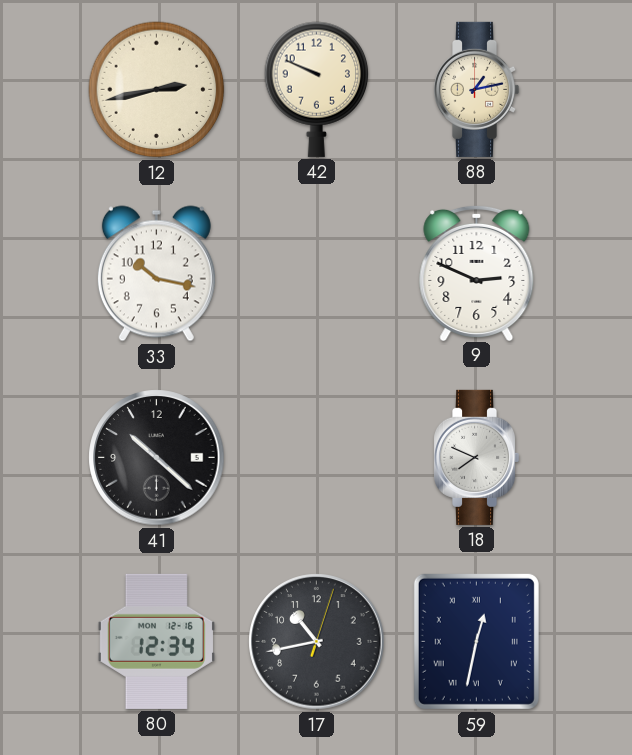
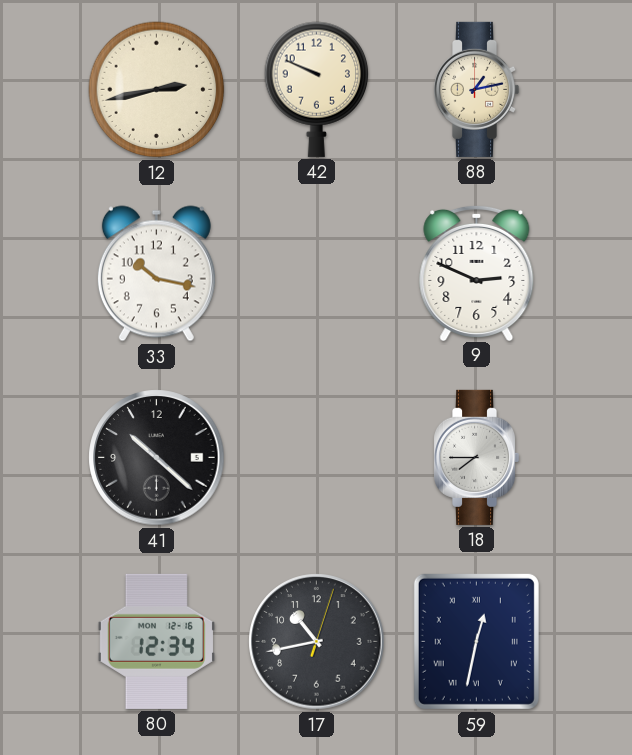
18: 7:49 -> 7:45 (477, 457)
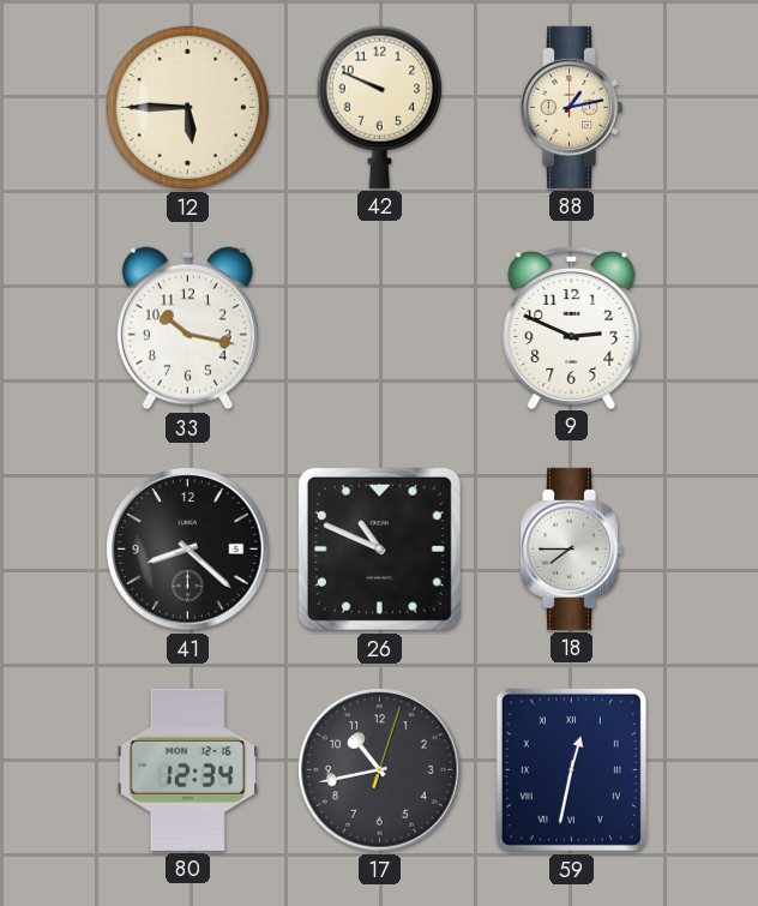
12: 2:43 -> 5:45 (188, 108)
41: 10:22 -> 8:22 (188, 550)
26: none -> 10:49 (379, 548)
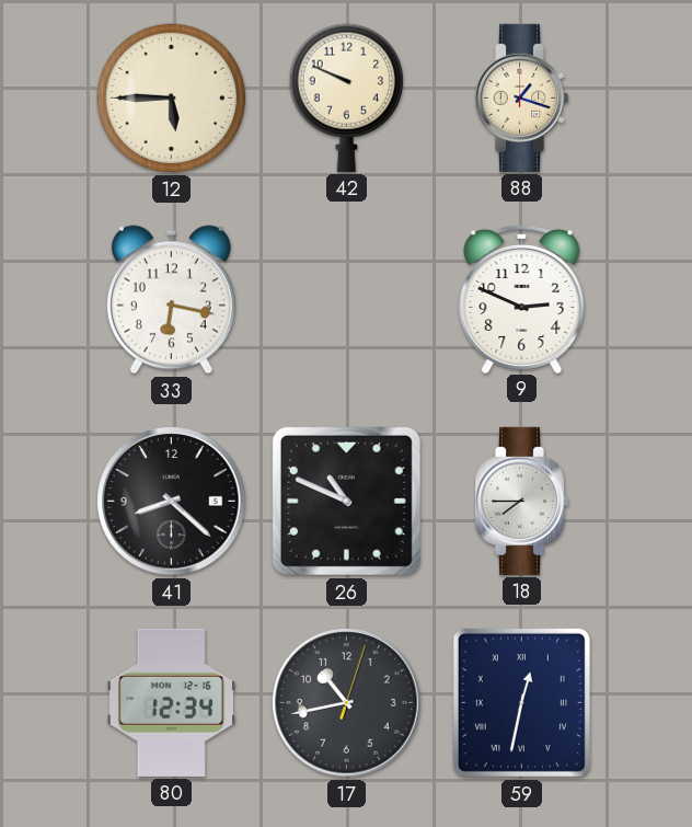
88: 1:13 -> 1:18 (522, 97)
33: 10:17 -> 6:17 (171, 300)
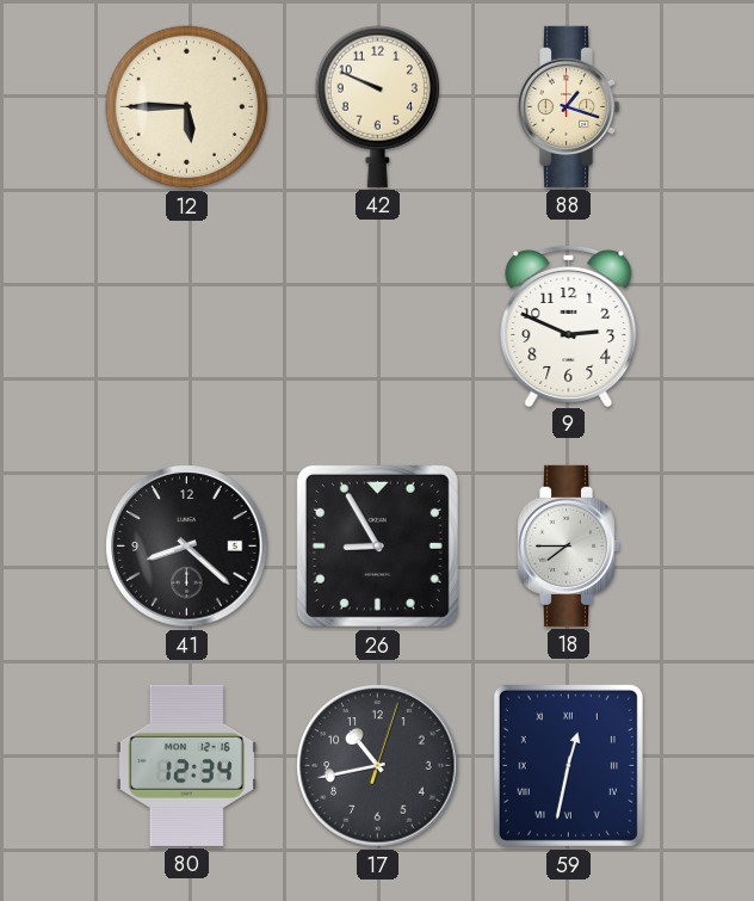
33: 6:17 -> none (171, 300)
26: 10:49 -> 8:55 (377, 545)
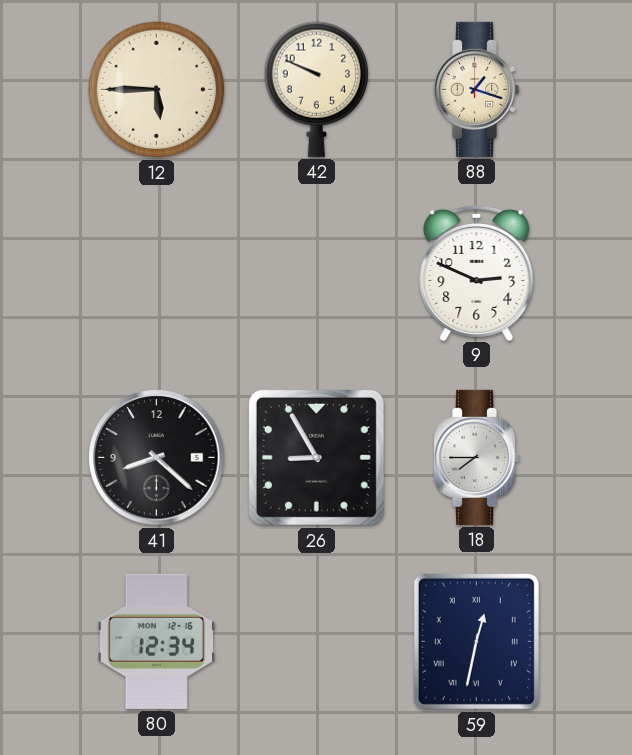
17: 10:43 -> none (378, 766)
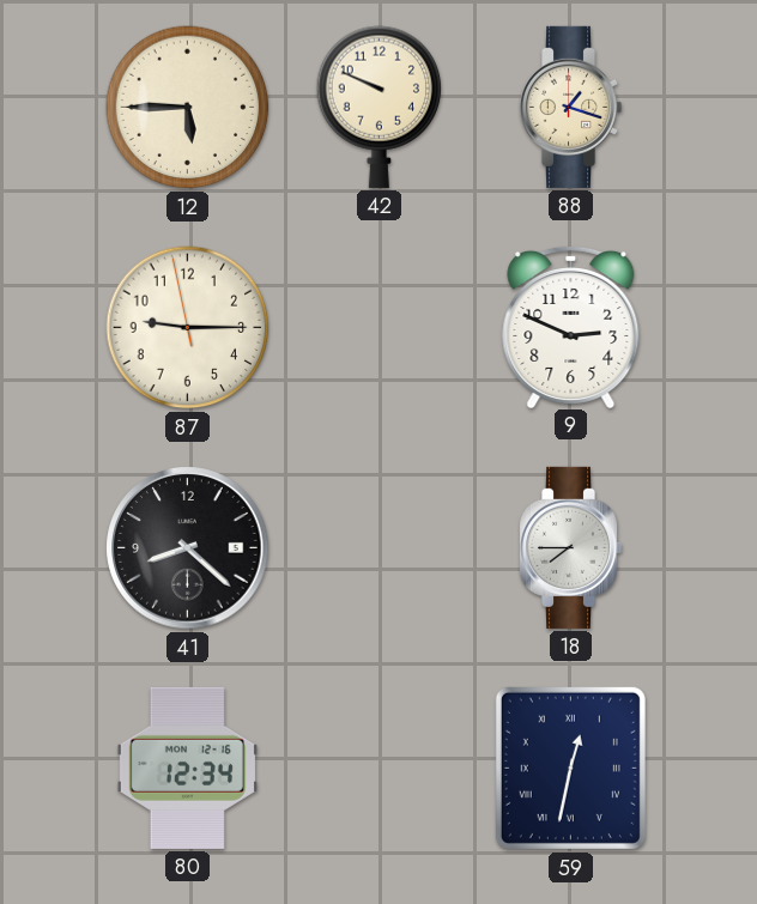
87: none -> 9:14 (188, 328)
26: 8:55 -> none (316, 457)
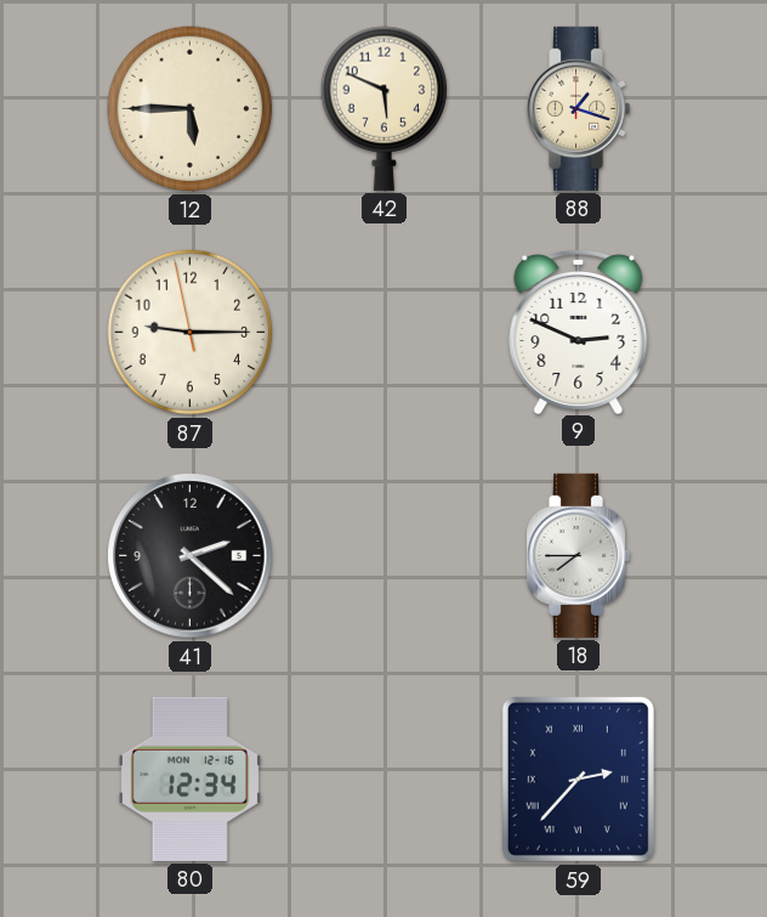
42: 9:49 -> 5:49 (385, 108)
41: 8:22 -> 2:22 (191, 556)
59: 12:32 -> 2:37 (578, 779)
